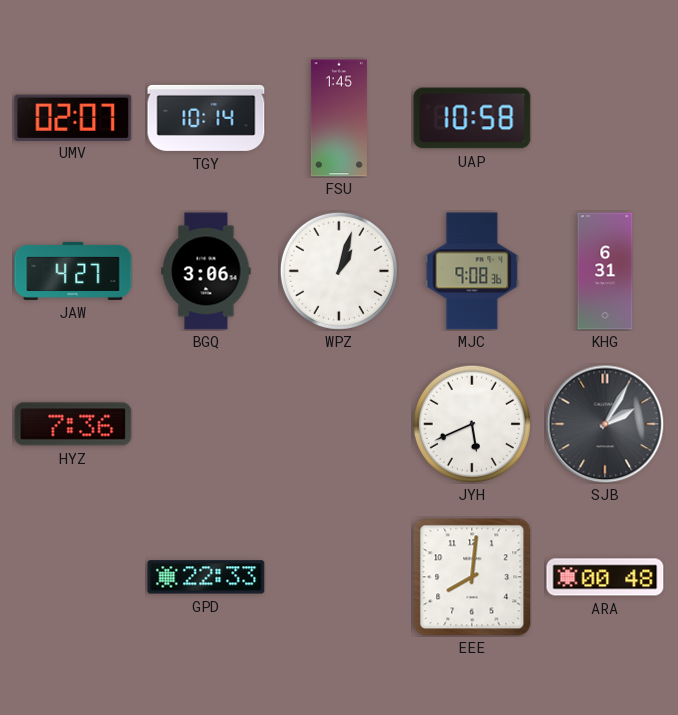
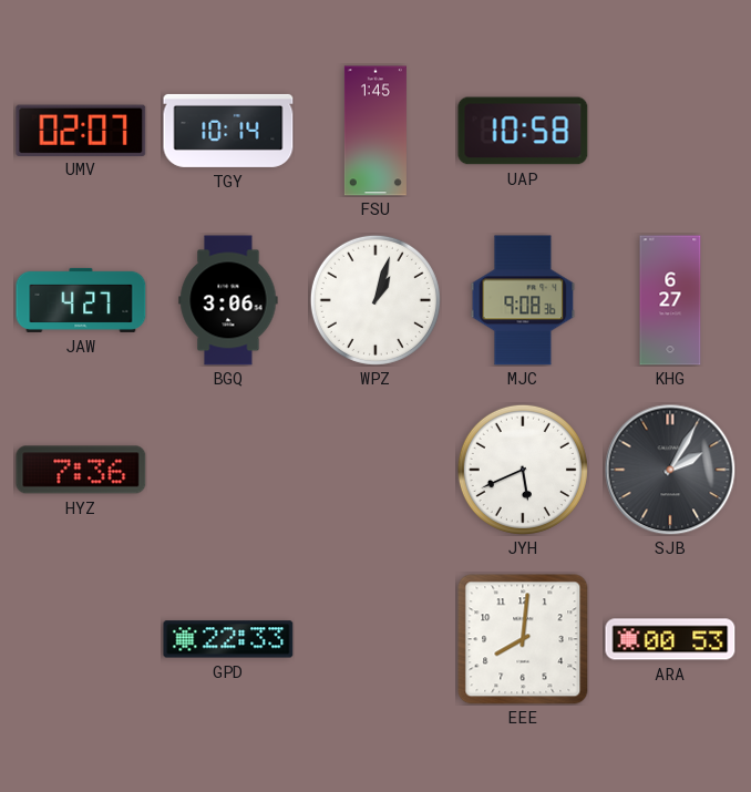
KHG: 6:31 -> 6:27 (670, 300)
ARA: 00:48 -> 00:53 (670, 639)
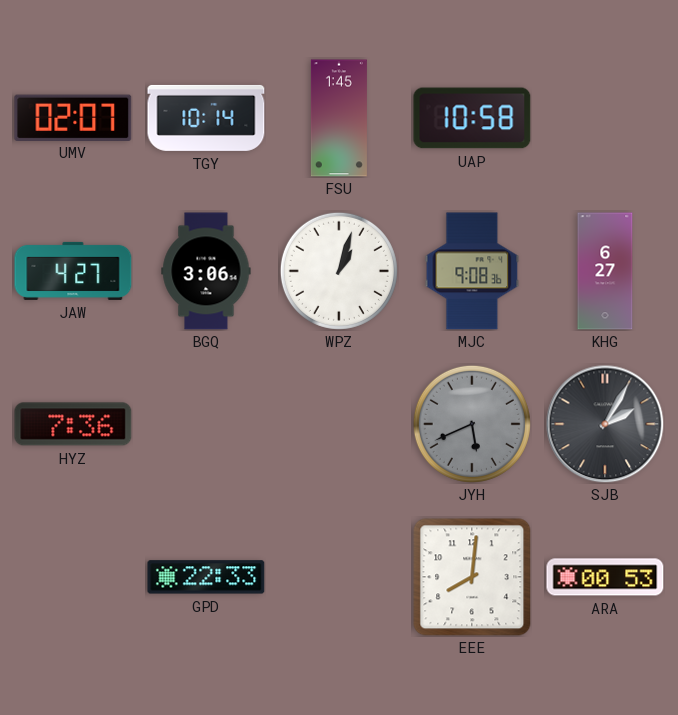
JYH dial: white -> grey (472, 424)
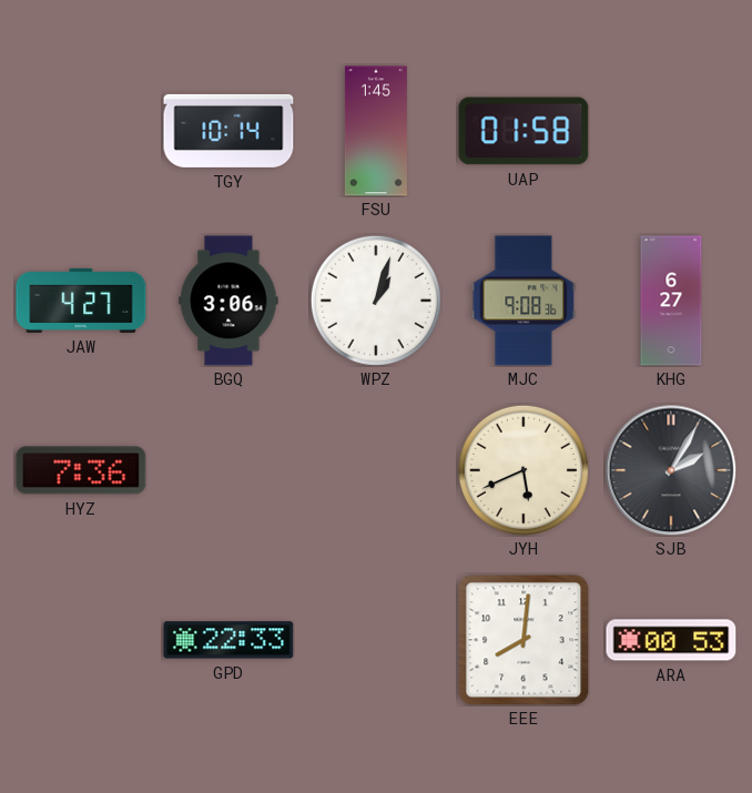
UMV: 02:07 -> none (73, 117)
UAP: 10:58 -> 01:58 (524, 131)
JYH dial: grey -> cream (524, 470)
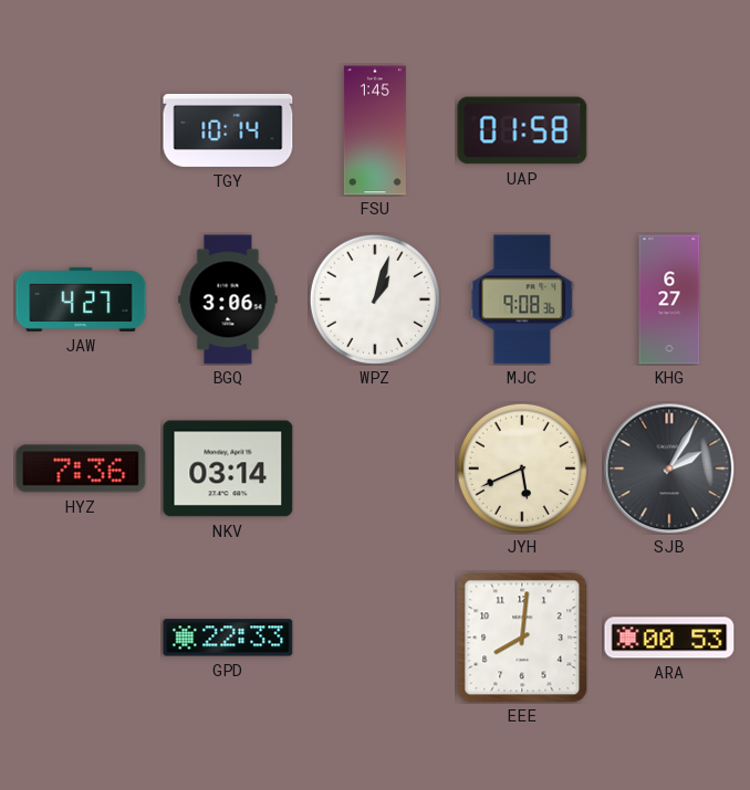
NKV: none -> 03:14 (228, 468)
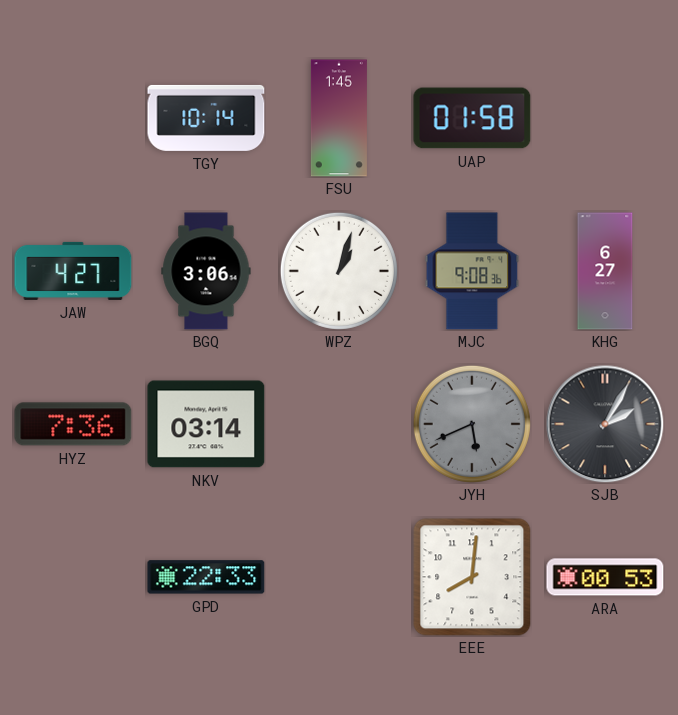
JYH dial: cream -> grey (472, 424)
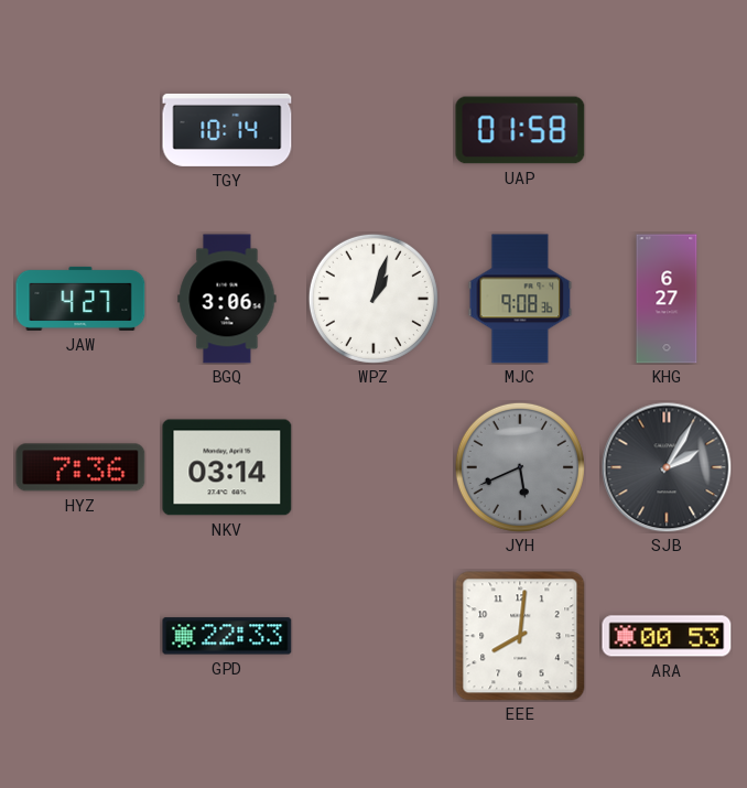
FSU: 1:45 -> none (339, 118)
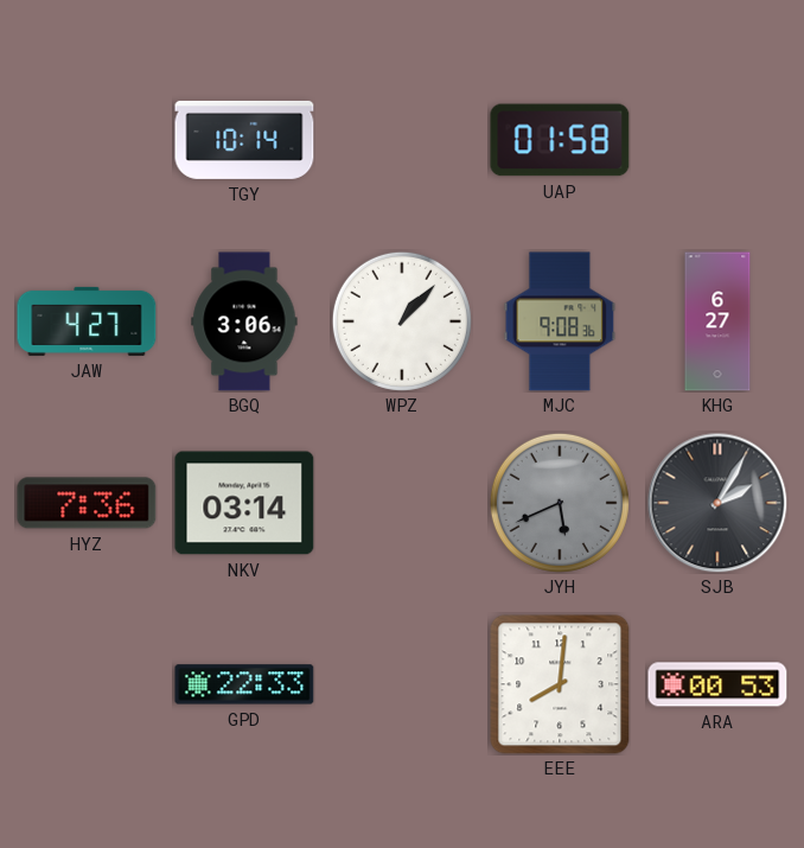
WPZ: 1:03 -> 1:07 (402, 321)
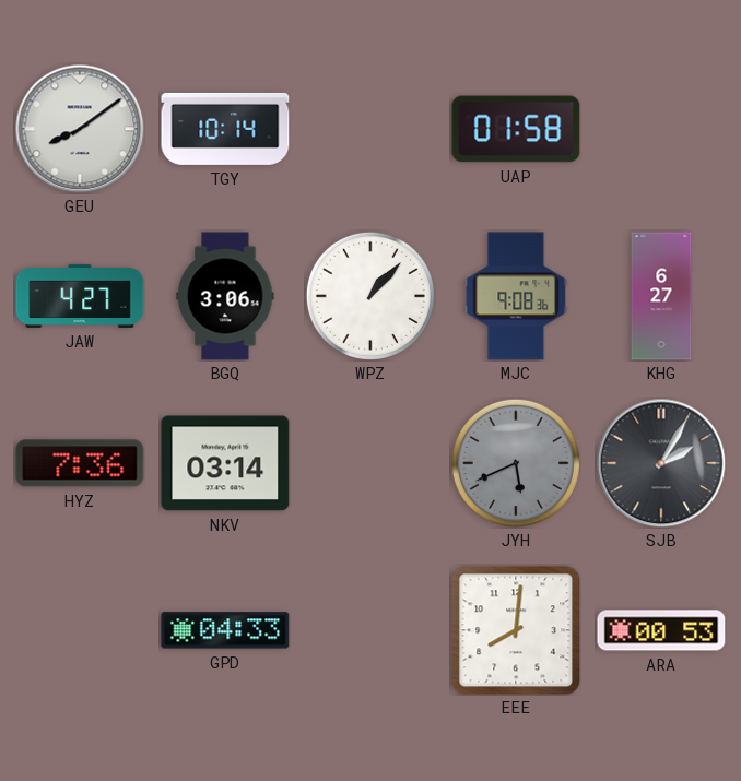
GEU: none -> 8:09 (80, 129)
GPD: 22:33 -> 04:33 (225, 630)
